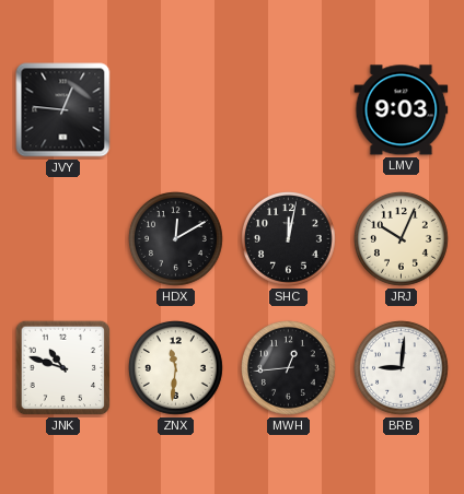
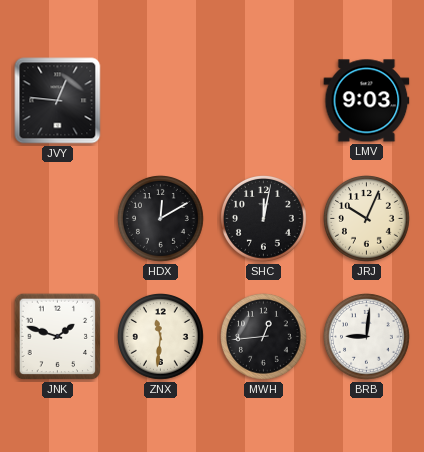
JNK: 10:48 -> 1:48 (58, 337)
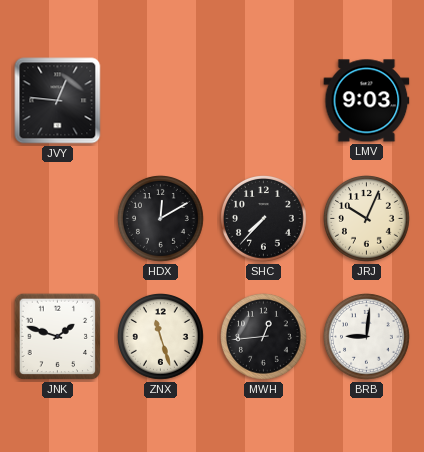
SHC: 12:02 -> 7:37 (264, 219)
ZNX: 11:31 -> 11:27 (161, 337)
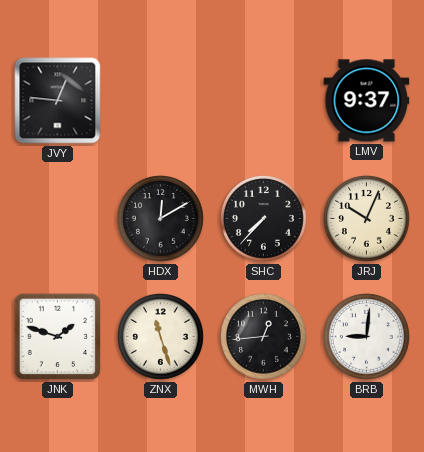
LMV: 9:03 -> 9:37 (367, 101)
